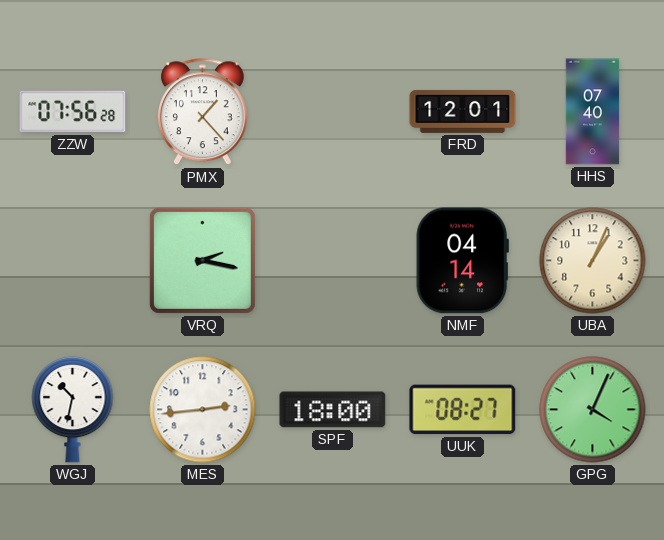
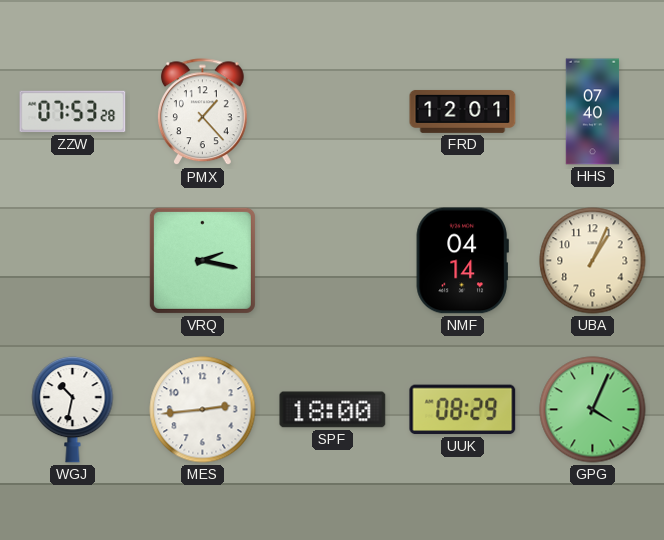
ZZW: 07:56 -> 07:53 (73, 112)
UUK: 08:27 -> 08:29 (463, 410)
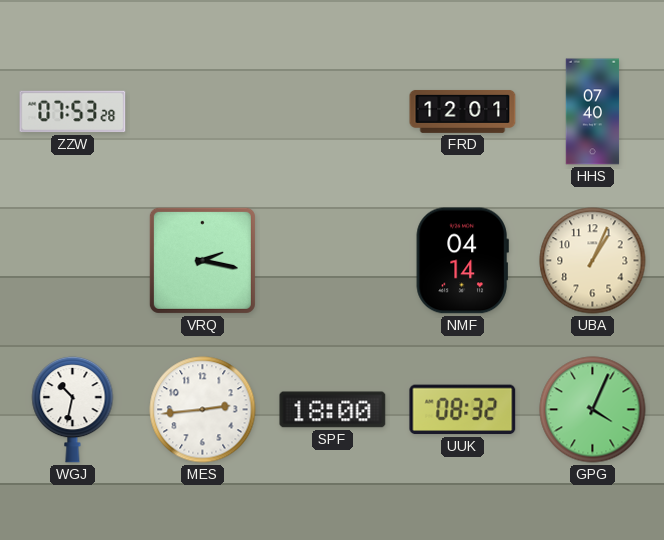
PMX: 1:23 -> none (202, 112)
UUK: 08:29 -> 08:32 (463, 410)
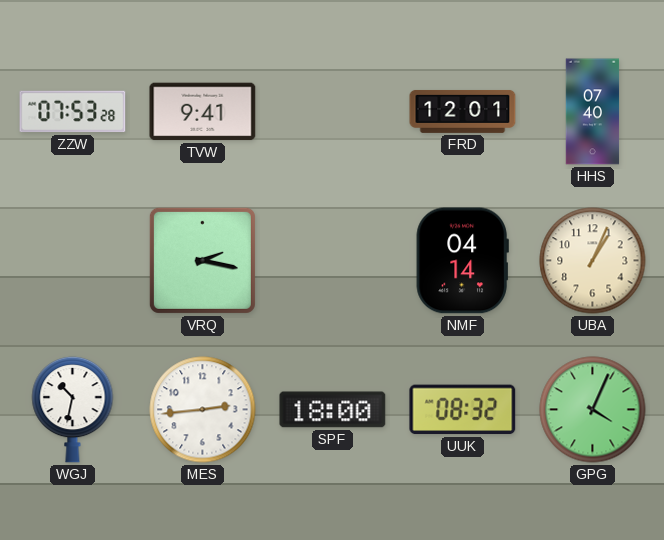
TVW: none -> 9:41 (203, 112)
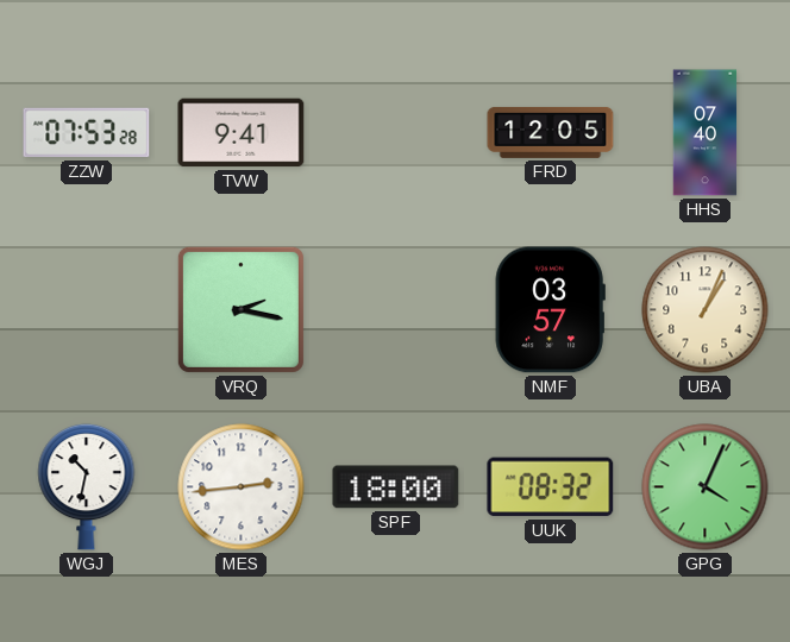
FRD: 12:01 -> 12:05 (551, 132)
NMF: 04:14 -> 03:57 (550, 310)
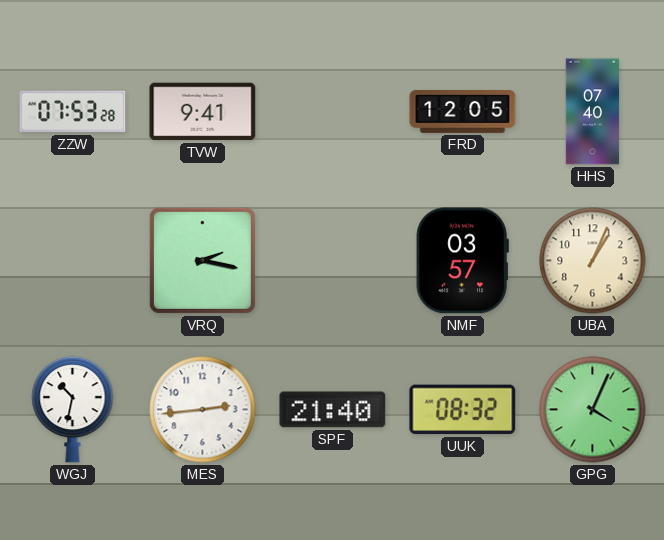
SPF: 18:00 -> 21:40 (333, 410)
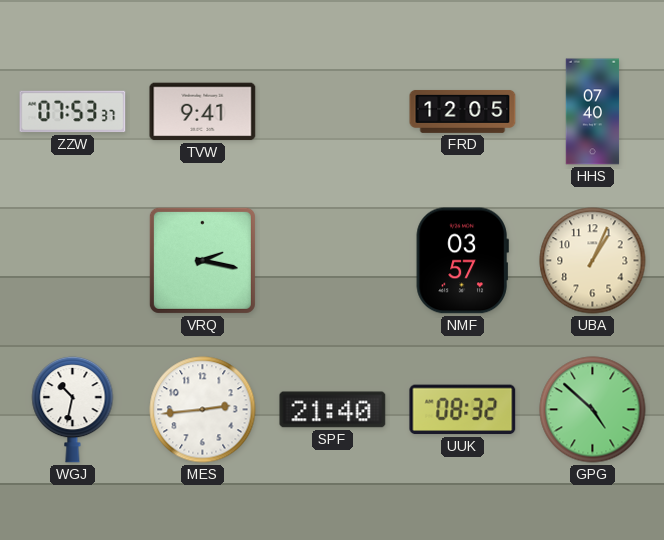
ZZW: 07:53:28 -> 07:53:37 (73, 112)
GPG: 4:04 -> 4:52 (593, 410)
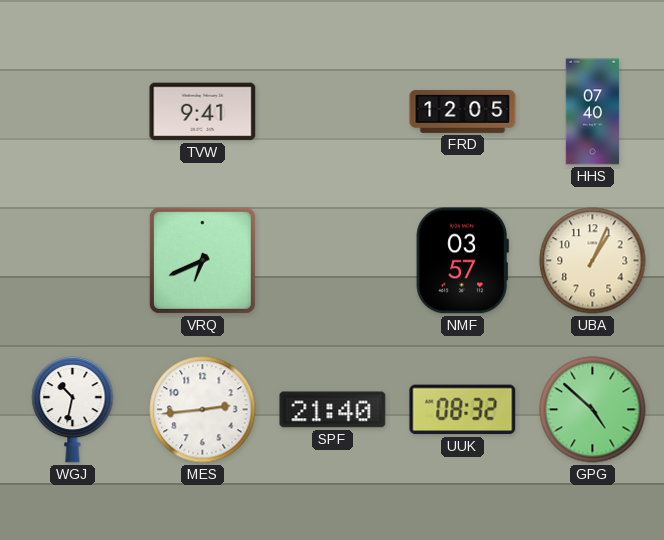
ZZW: 07:53 -> none (73, 112)
VRQ: 2:17 -> 6:41 (202, 260)
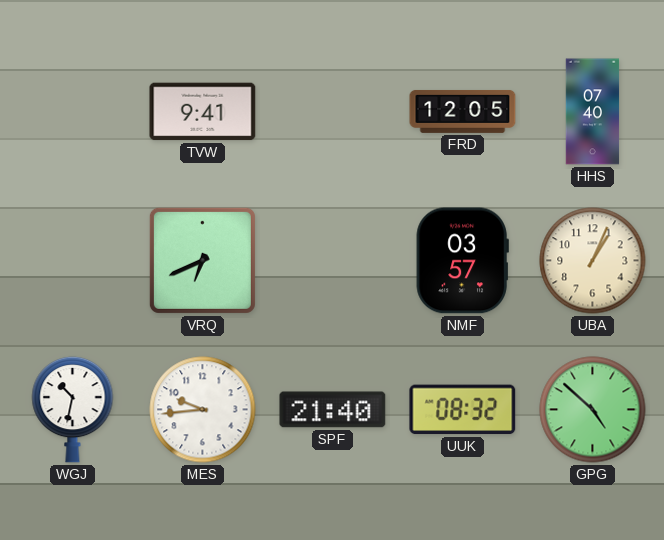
MES: 2:44 -> 9:44 (203, 410)
